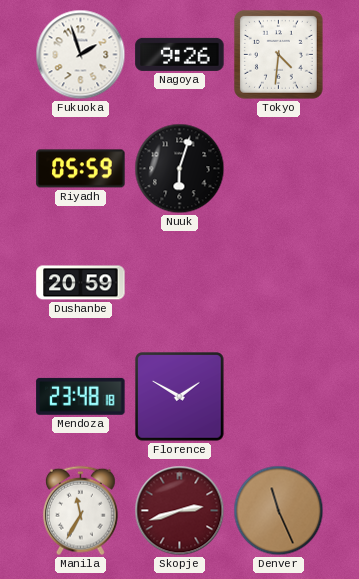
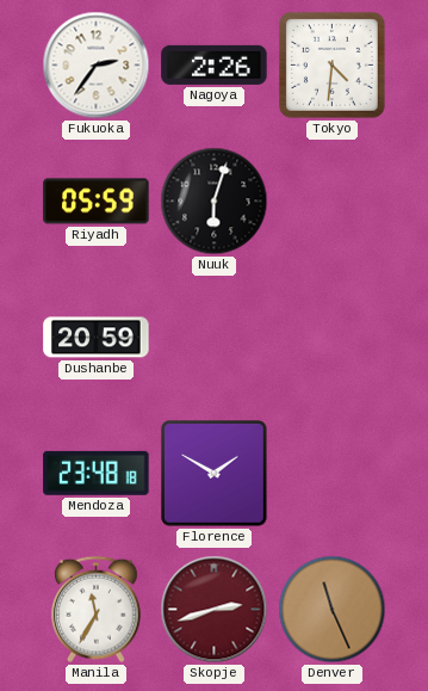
Fukuoka: 1:57 -> 2:36 (97, 66)
Nagoya: 9:26 -> 2:26 (215, 64)
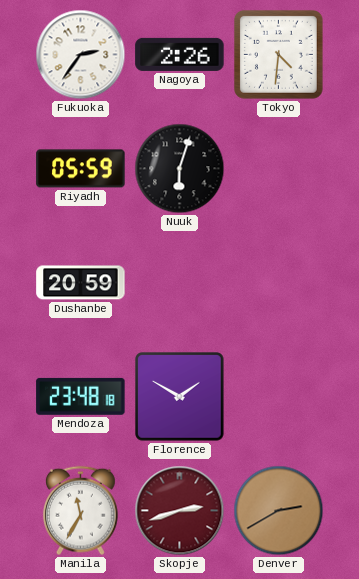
Denver: 11:26 -> 2:40 (279, 511)
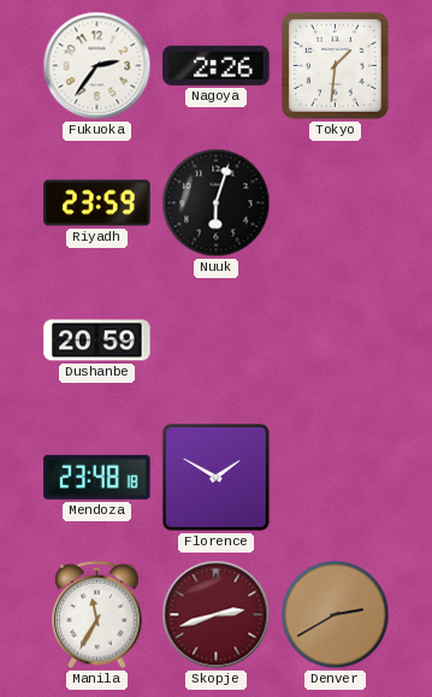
Tokyo: 4:31 -> 1:31 (335, 65)
Riyadh: 05:59 -> 23:59 (97, 203)
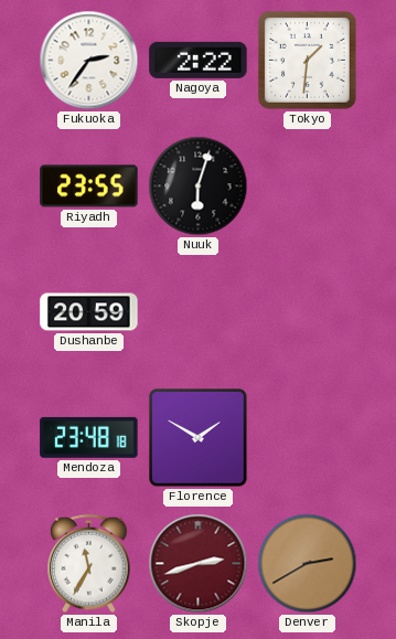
Nagoya: 2:26 -> 2:22 (199, 60)
Riyadh: 23:59 -> 23:55 (89, 187)
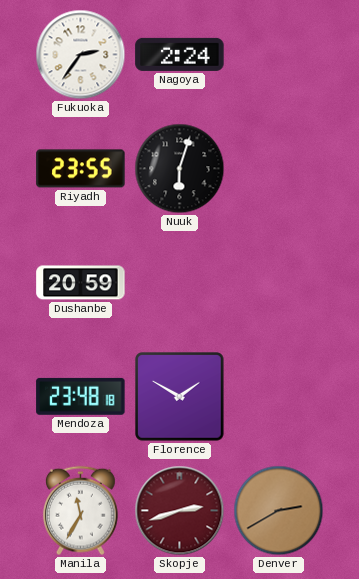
Nagoya: 2:22 -> 2:24 (180, 54)
Tokyo: 1:31 -> none (307, 60)
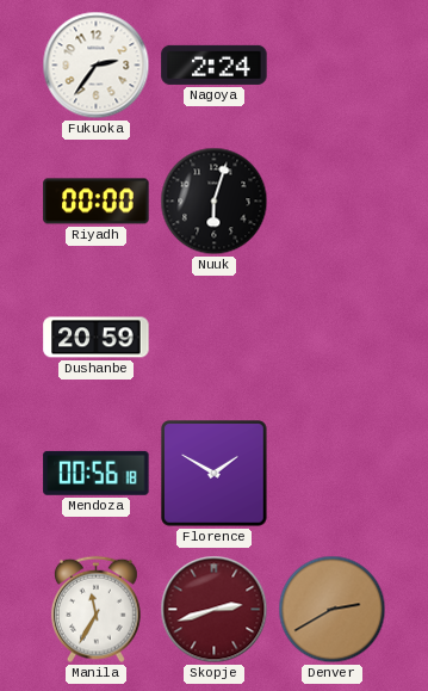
Riyadh: 23:55 -> 00:00 (97, 202)
Mendoza: 23:48 -> 00:56 (97, 473)
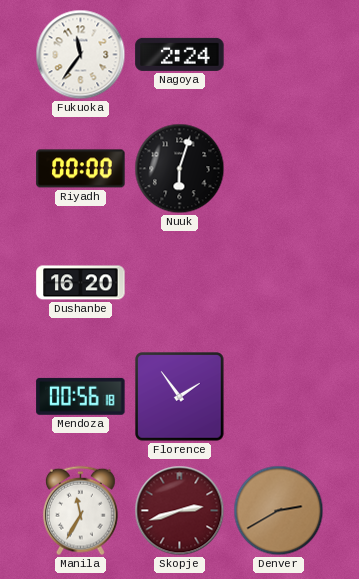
Fukuoka: 2:36 -> 11:36 (81, 55)
Dushanbe: 20:59 -> 16:20 (81, 283)
Florence: 1:50 -> 1:54 (180, 397)
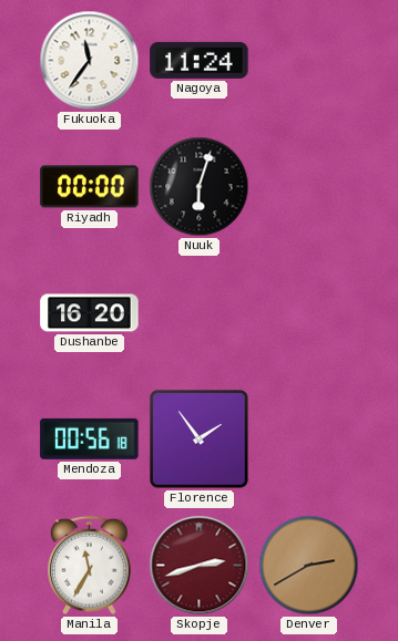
Nagoya: 2:24 -> 11:24 (200, 60)
